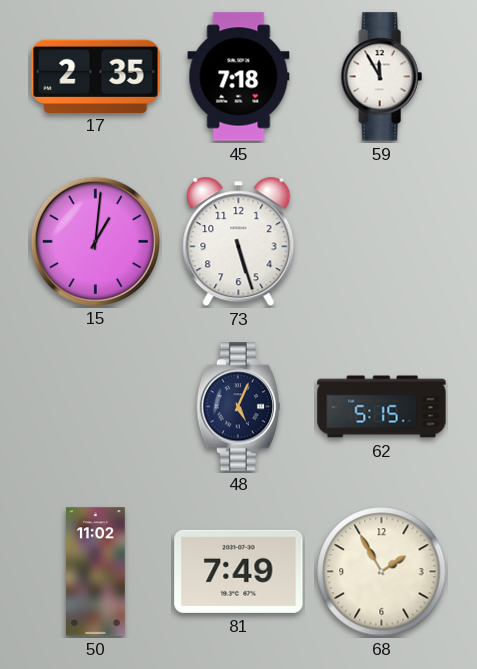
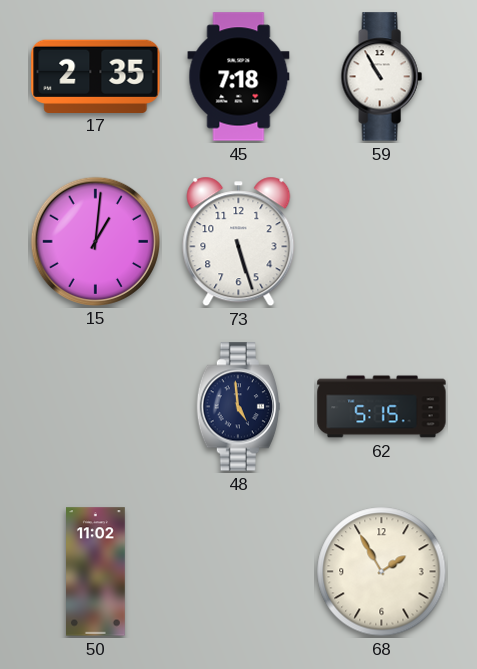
59: 11:55 -> 10:55 (381, 77)
48: 5:04 -> 4:59 (238, 407)
81: 7:49 -> none (239, 571)
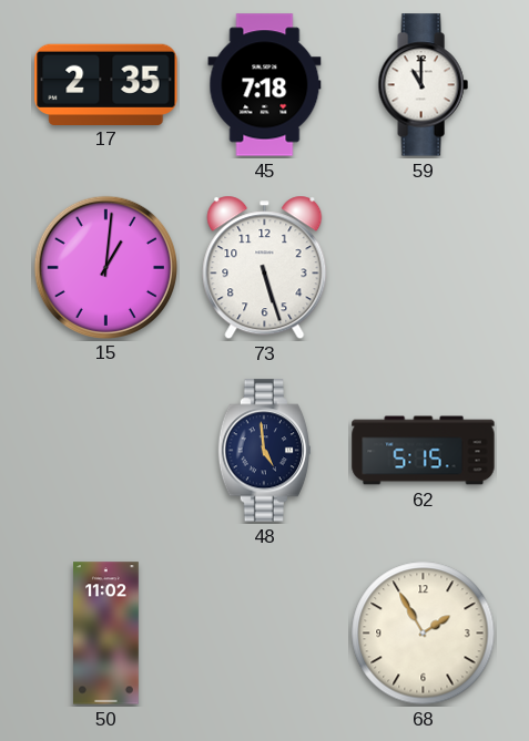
59: 10:55 -> 11:00 (423, 85)
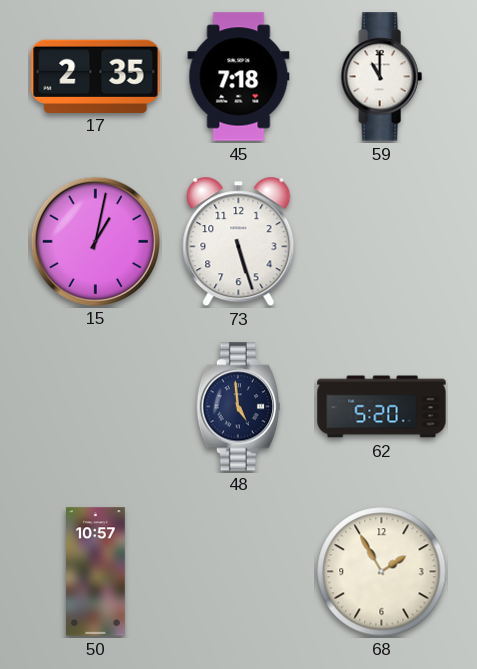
15: 1:01 -> 1:02 (95, 241)
62: 5:15 -> 5:20 (382, 407)
50: 11:02 -> 10:57 (96, 572)
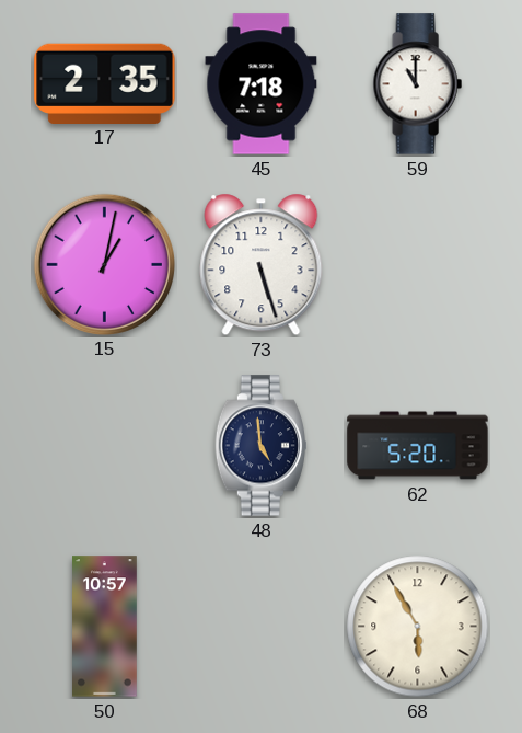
68: 1:55 -> 5:55 (418, 627)
